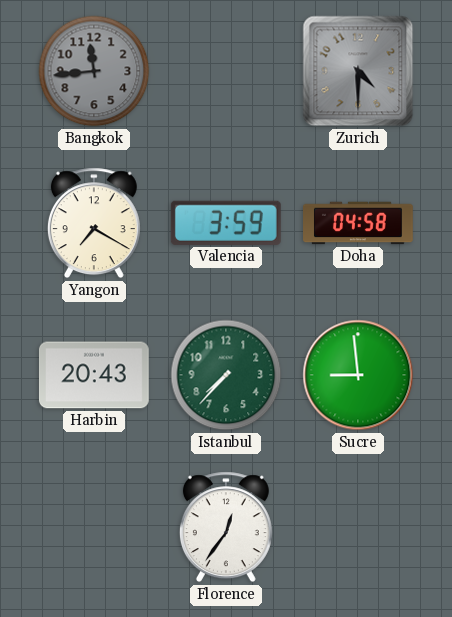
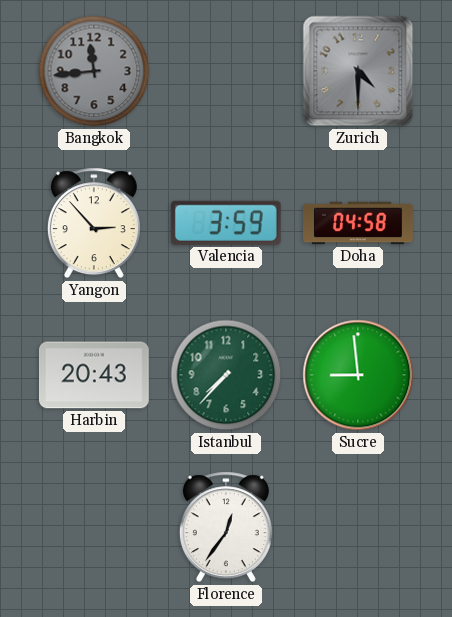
Yangon: 7:20 -> 2:53 (94, 223)
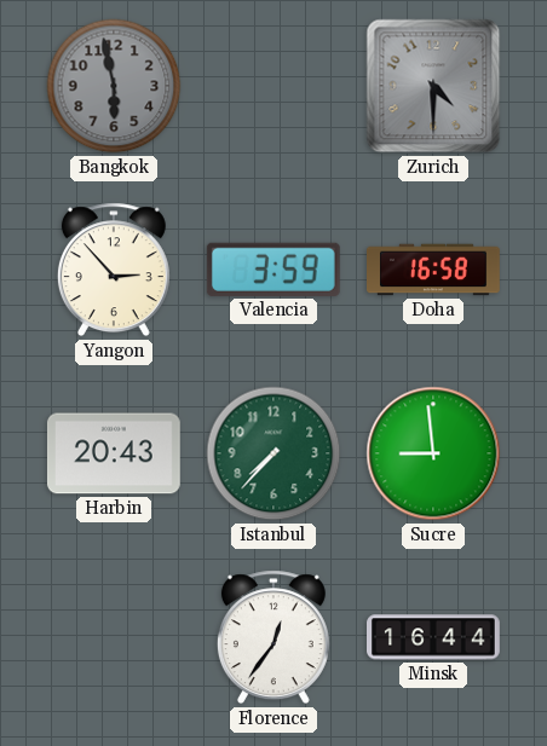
Bangkok: 11:44 -> 5:58 (114, 86)
Doha: 04:58 -> 16:58 (433, 270)
Minsk: none -> 16:44 (434, 637)
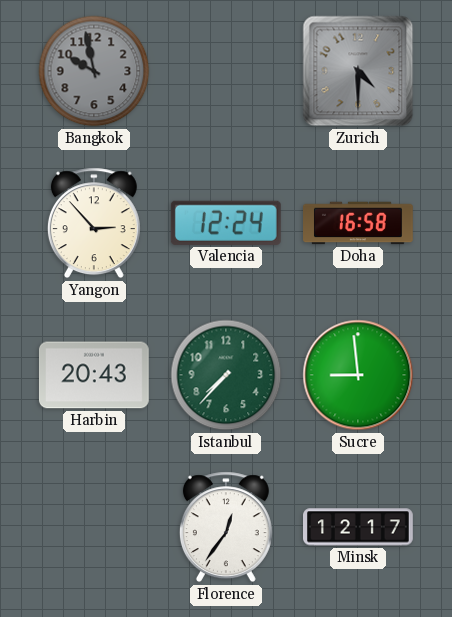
Bangkok: 5:58 -> 9:58 (94, 71)
Valencia: 3:59 -> 12:24 (226, 223)
Minsk: 16:44 -> 12:17 (359, 527)
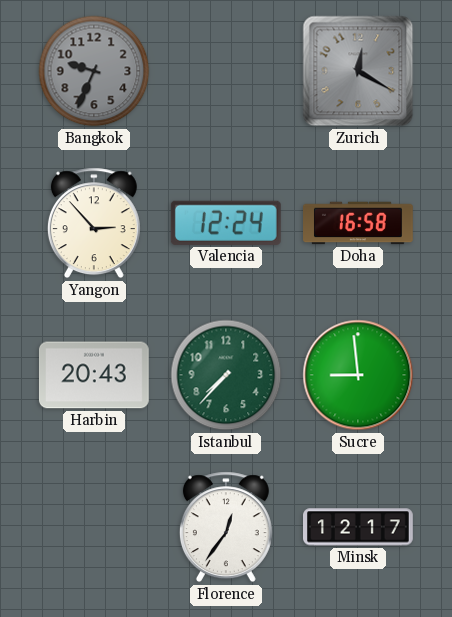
Bangkok: 9:58 -> 9:34 (94, 71)
Zurich: 4:30 -> 12:20 (358, 71)
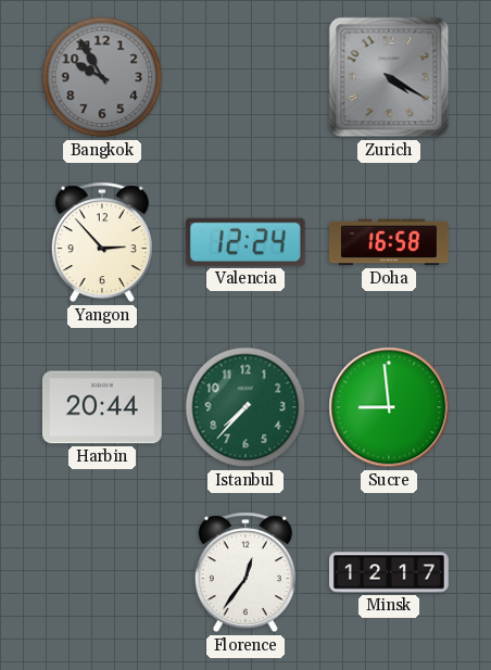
Bangkok: 9:34 -> 9:55 (102, 77)
Zurich: 12:20 -> 4:20 (389, 77)
Harbin: 20:43 -> 20:44 (102, 407)
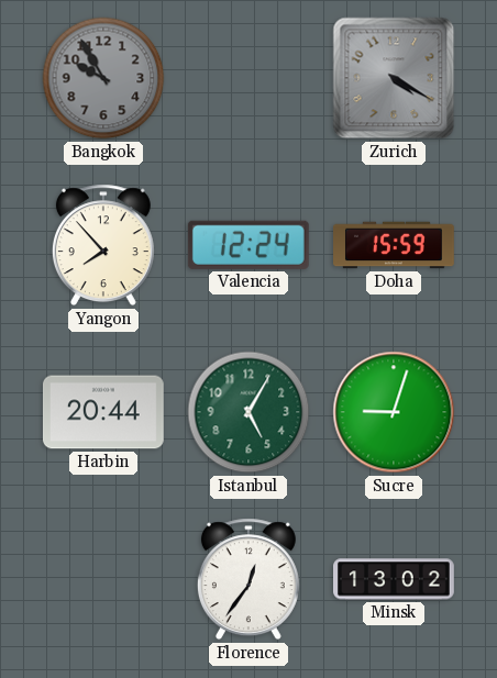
Yangon: 2:53 -> 7:53 (103, 245)
Doha: 16:58 -> 15:59 (394, 245)
Istanbul: 7:37 -> 5:05 (248, 412)
Sucre: 8:59 -> 9:03 (394, 412)
Minsk: 12:17 -> 13:02 (395, 579)
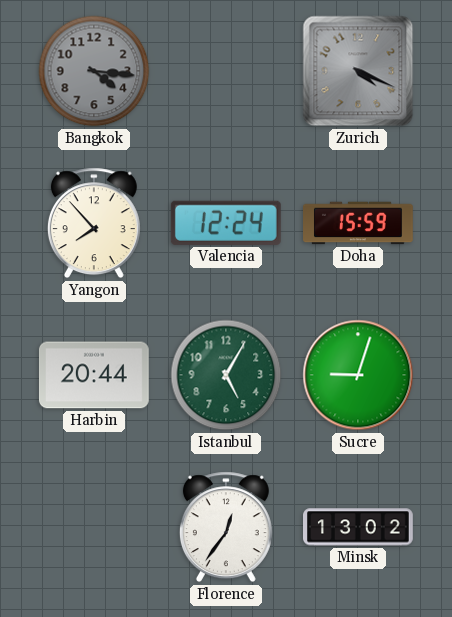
Bangkok: 9:55 -> 4:16 (94, 71)
Zurich: 4:20 -> 4:19 (358, 71)
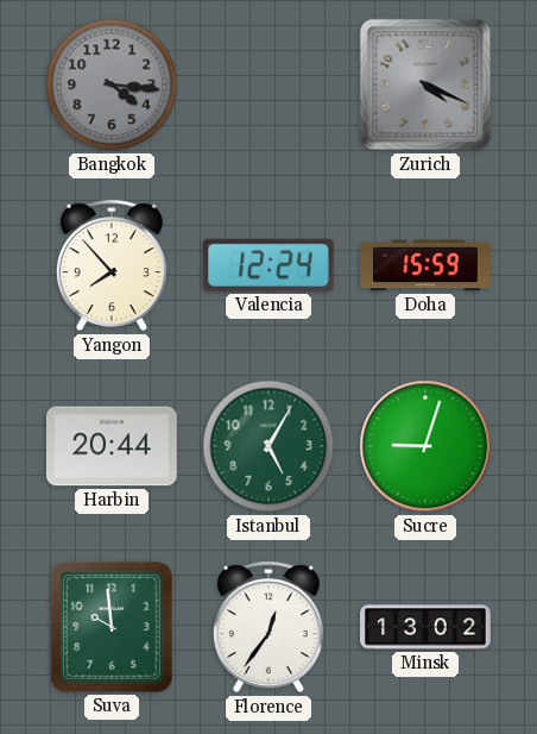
Suva: none -> 9:59 (112, 627)
